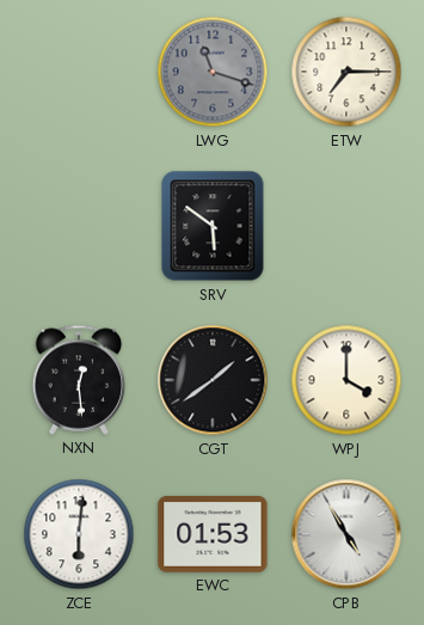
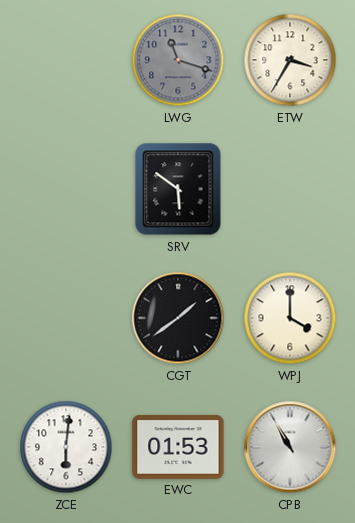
ETW: 7:15 -> 3:35 (290, 60)
NXN: 12:29 -> none (79, 380)
CPB: 4:55 -> 10:55 (290, 447)
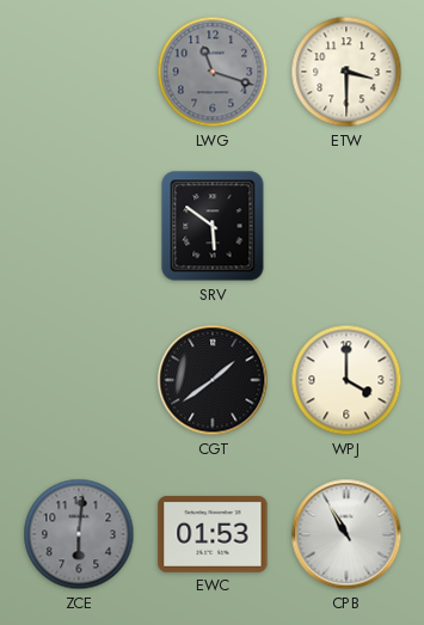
ETW: 3:35 -> 3:30 (346, 72)
ZCE dial: white -> grey (79, 534)
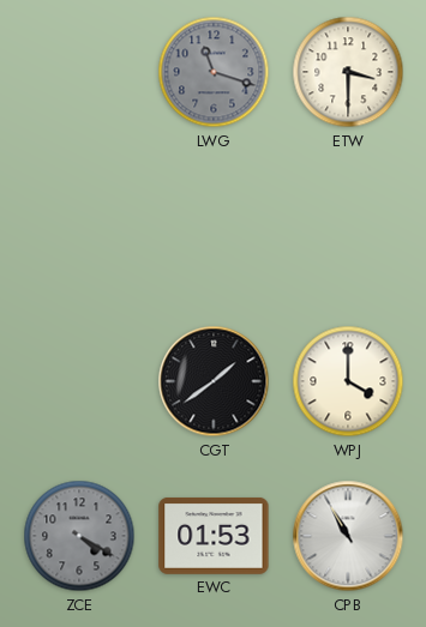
SRV: 5:51 -> none (213, 226)
ZCE: 6:01 -> 4:20 (79, 536)
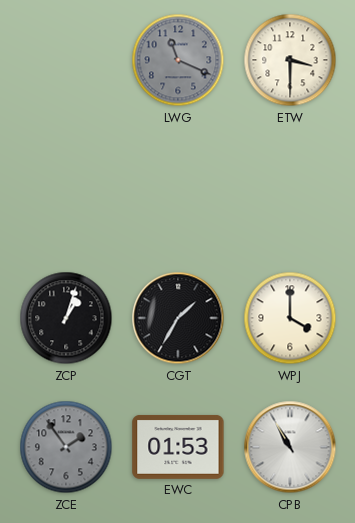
LWG: 11:18 -> 11:19 (178, 60)
ZCP: none -> 1:03 (66, 318)
CGT: 1:39 -> 1:35 (178, 318)
ZCE: 4:20 -> 1:54 (66, 447)
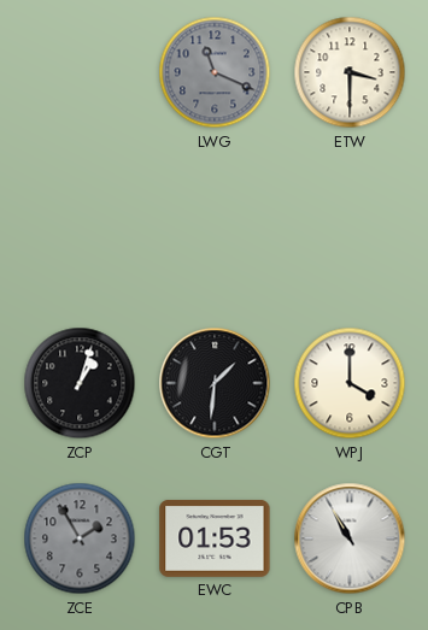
CGT: 1:35 -> 1:31 (215, 383)
ZCE: 1:54 -> 1:55 (80, 538)
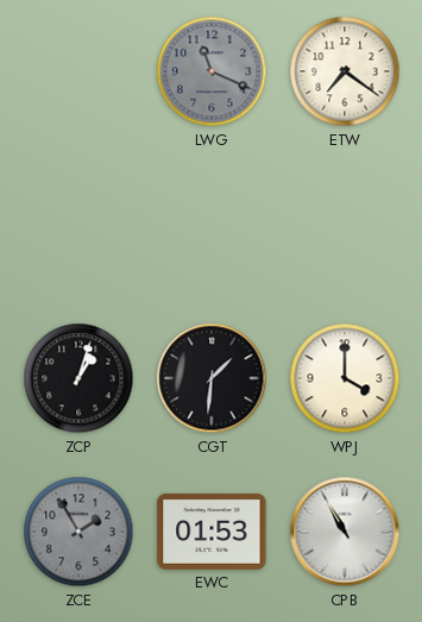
ETW: 3:30 -> 7:21 (345, 71)
